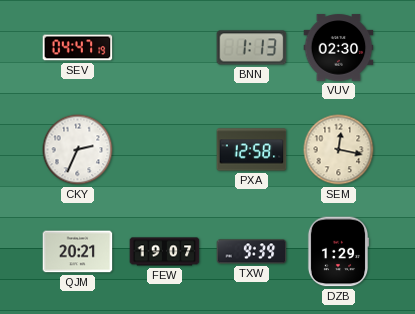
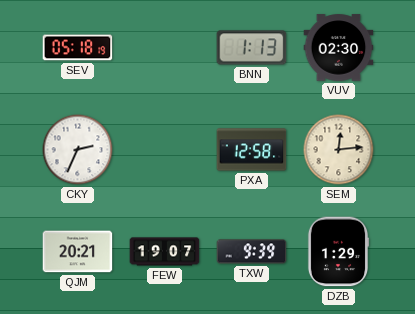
SEV: 04:47 -> 05:18 (78, 48)
SEM: 12:17 -> 12:14 (339, 150)
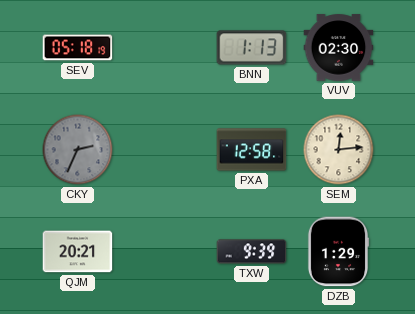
CKY dial: white -> grey (78, 150)
FEW: 19:07 -> none (165, 252)
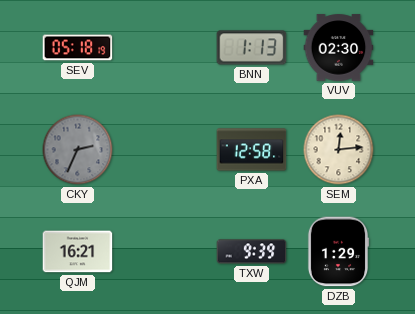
QJM: 20:21 -> 16:21 (78, 252)
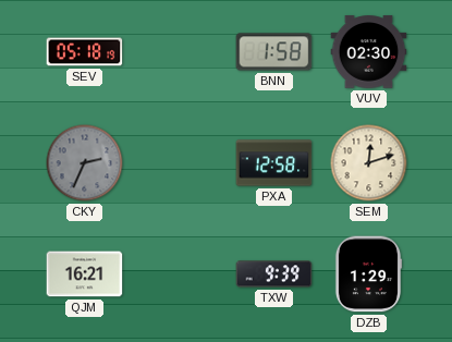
BNN: 1:13 -> 1:58 (274, 52)
SEM: 12:14 -> 12:12 (369, 163)
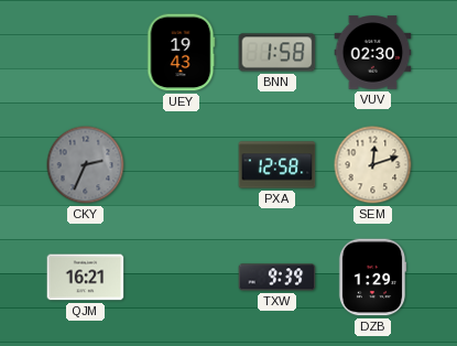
SEV: 05:18 -> none (85, 52)
UEY: none -> 19:43 (182, 53)
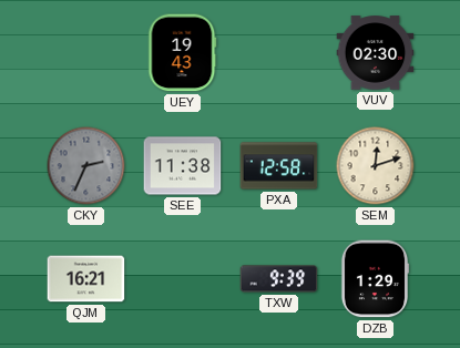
BNN: 1:58 -> none (278, 53)
SEE: none -> 11:38 (183, 166)
